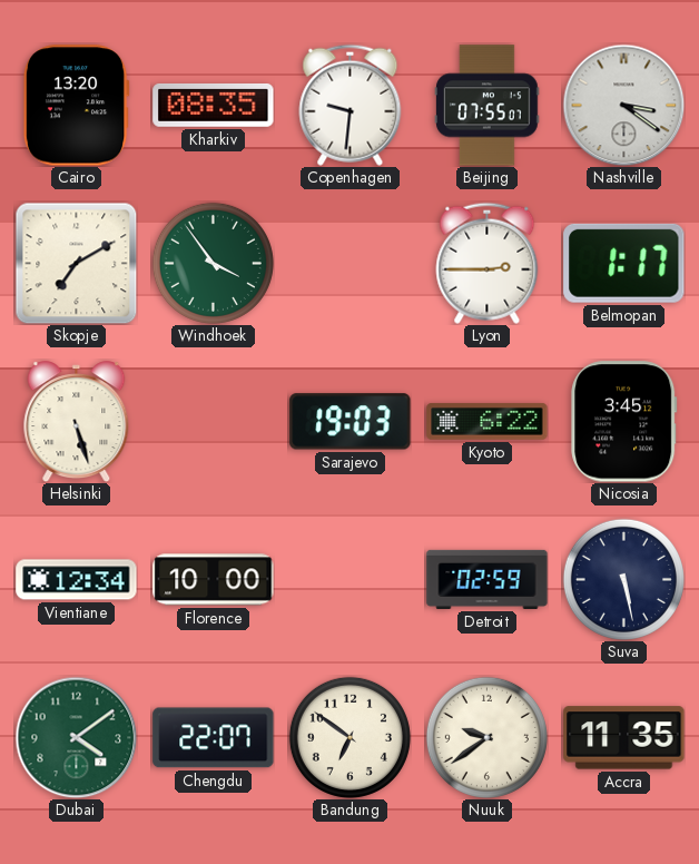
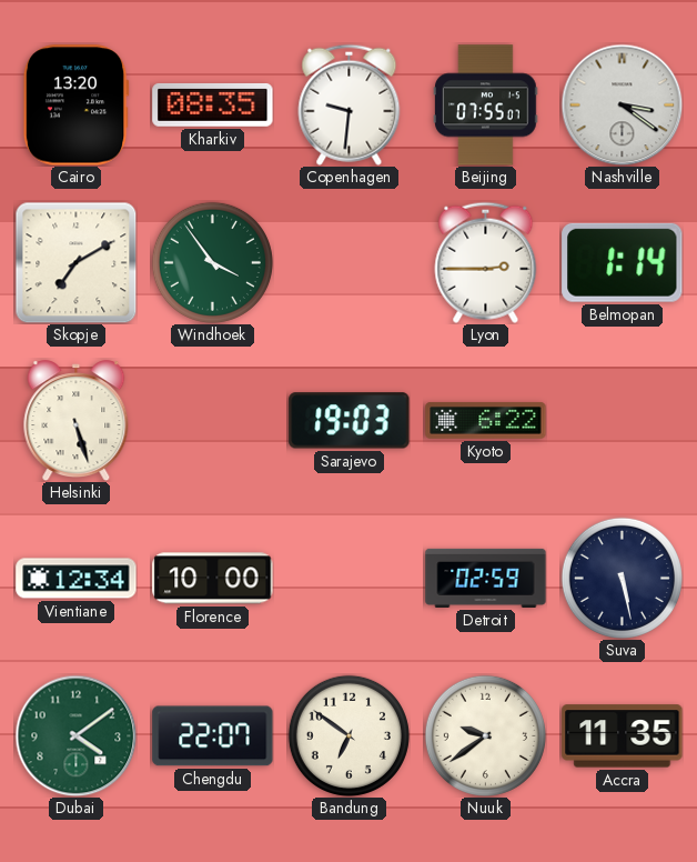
Belmopan: 1:17 -> 1:14 (623, 262)
Nicosia: 3:45 -> none (624, 422)
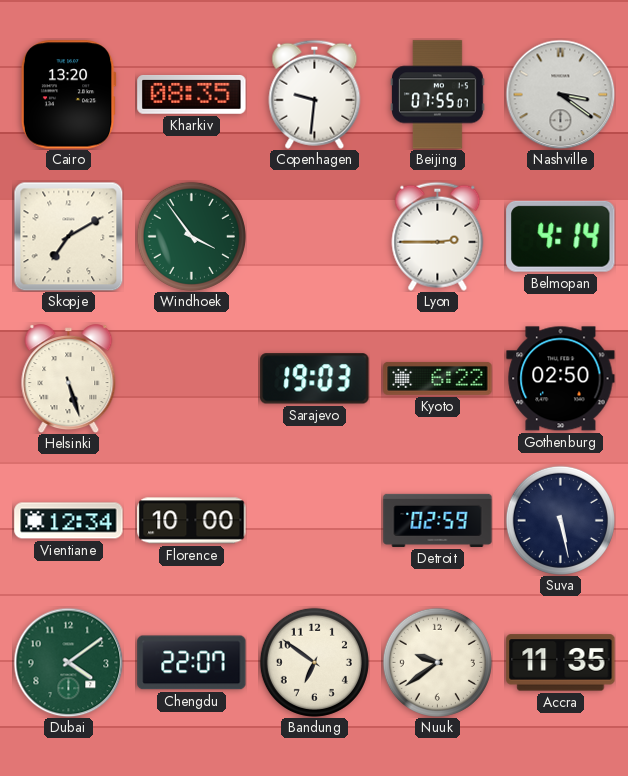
Belmopan: 1:14 -> 4:14 (561, 236)
Gothenburg: none -> 02:50 (561, 379)
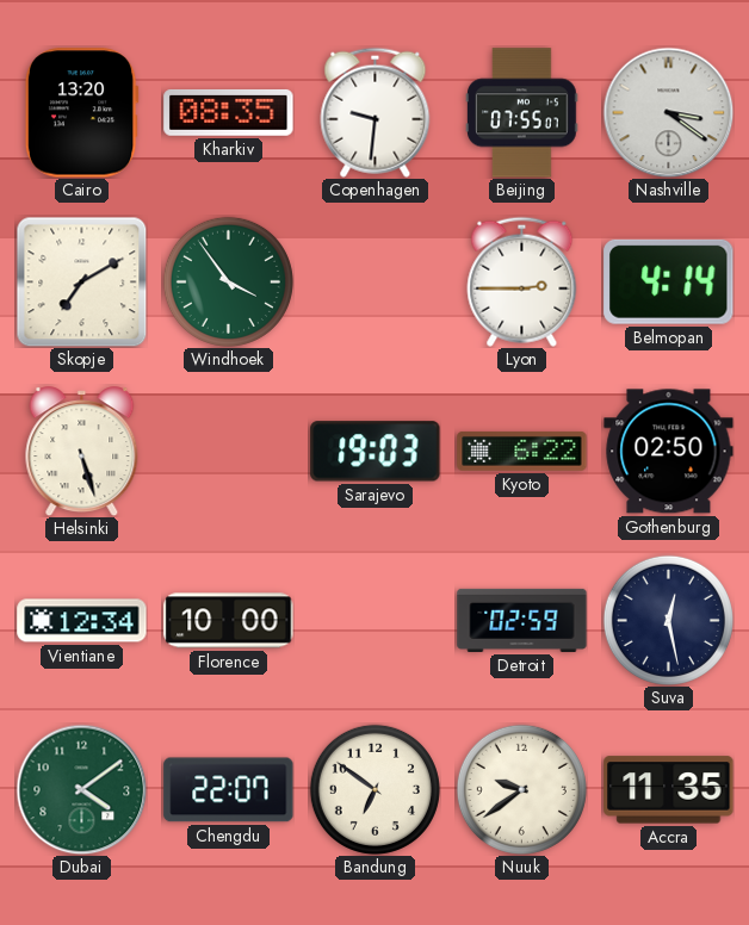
Suva: 5:28 -> 12:28 (668, 620)
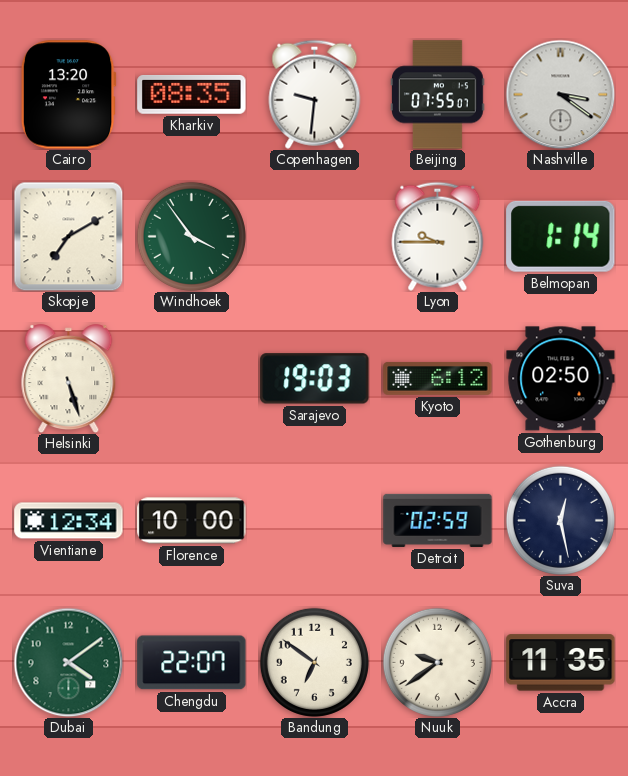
Lyon: 2:45 -> 9:45 (438, 236)
Belmopan: 4:14 -> 1:14 (561, 236)
Kyoto: 6:22 -> 6:12 (438, 379)
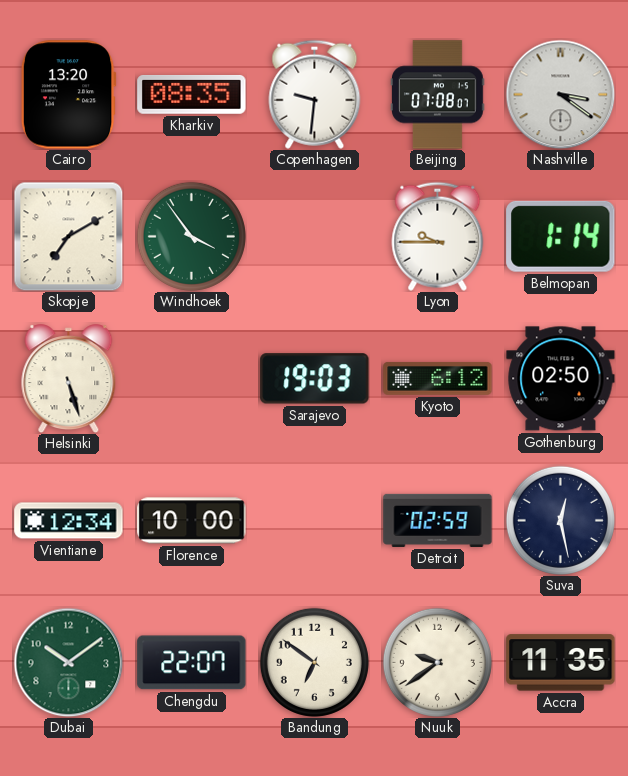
Beijing: 07:55 -> 07:08 (438, 95)
Dubai: 4:09 -> 10:09 (68, 662)
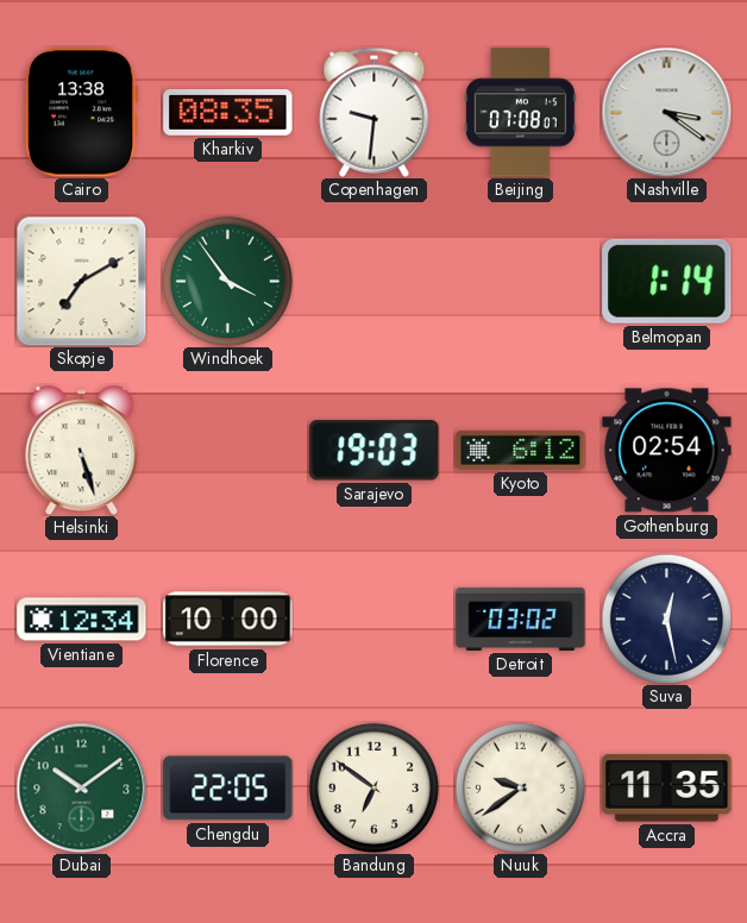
Cairo: 13:20 -> 13:38 (81, 113)
Lyon: 9:45 -> none (438, 236)
Gothenburg: 02:50 -> 02:54 (667, 451)
Detroit: 02:59 -> 03:02 (521, 619)
Chengdu: 22:07 -> 22:05 (228, 789)
